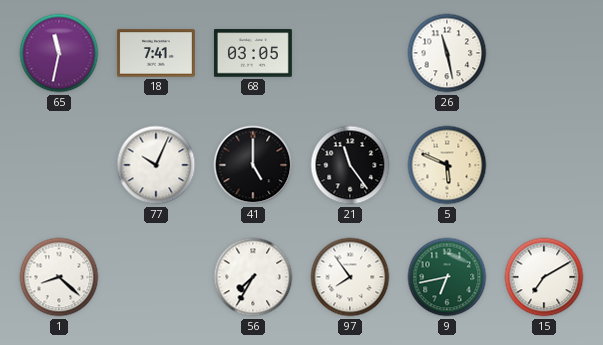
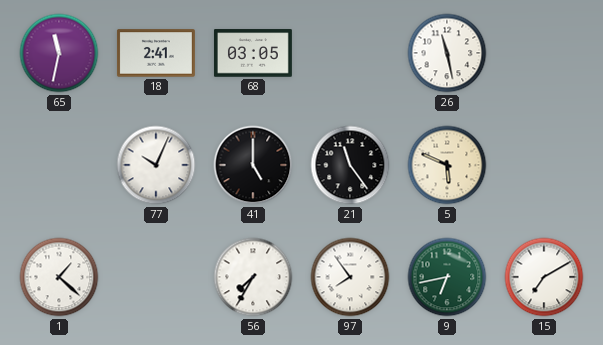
18: 7:41 -> 2:41 (156, 53)
1: 8:22 -> 1:22 (59, 277)
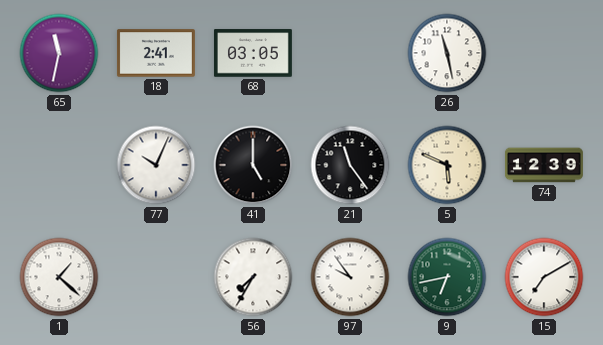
74: none -> 12:39 (544, 165)
97: 7:54 -> 9:54 (350, 277)
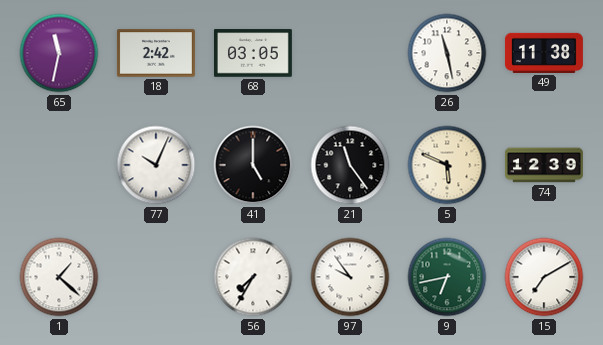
18: 2:41 -> 2:42 (156, 53)
49: none -> 11:38 (544, 53)
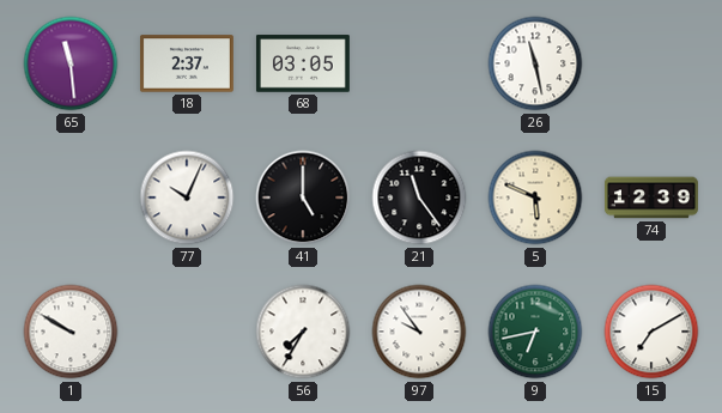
65: 11:32 -> 11:29 (71, 63)
18: 2:42 -> 2:37 (187, 63)
49: 11:38 -> none (544, 53)
1: 1:22 -> 9:50 (71, 332)
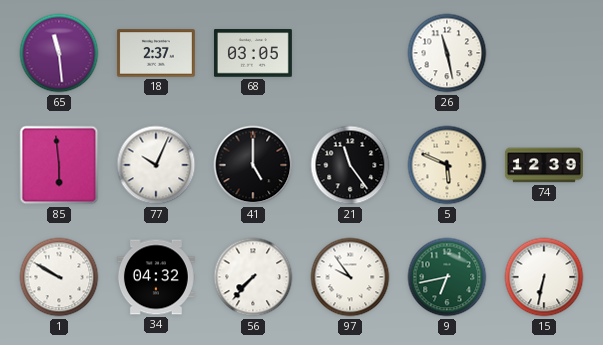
85: none -> 5:59 (59, 165)
34: none -> 04:32 (156, 277)
56: 7:35 -> 7:37 (253, 277)
15: 7:10 -> 6:32 (544, 277)
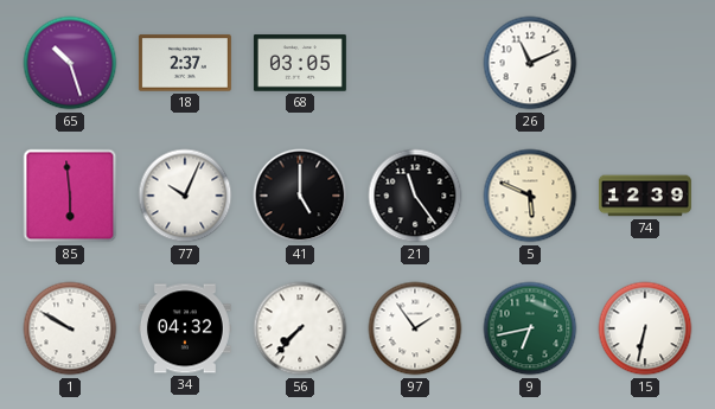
65: 11:29 -> 10:27 (70, 63)
26: 11:28 -> 11:11 (530, 63)
97: 9:54 -> 1:54 (415, 328)
